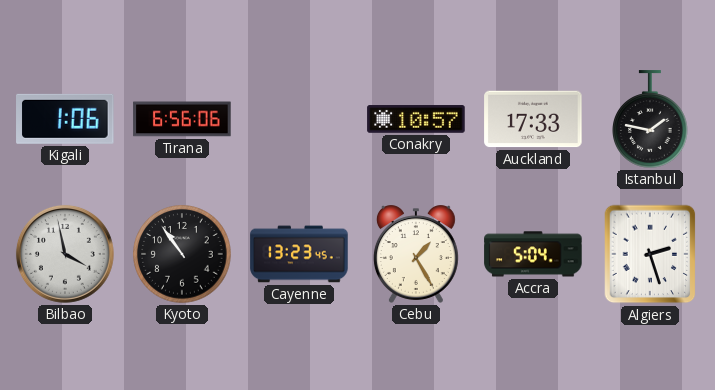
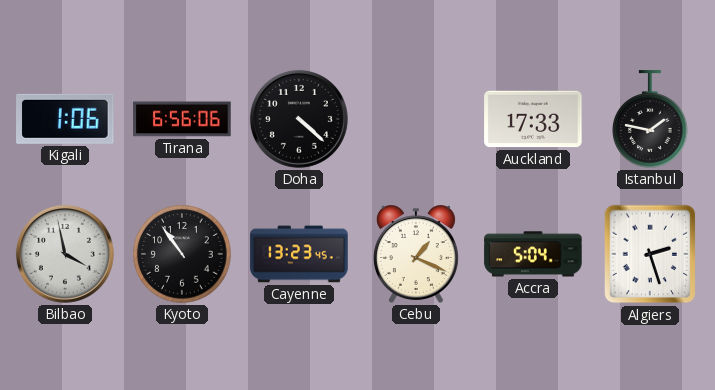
Doha: none -> 4:22 (299, 119)
Conakry: 10:57 -> none (416, 119)
Cebu: 1:25 -> 1:19 (416, 254)
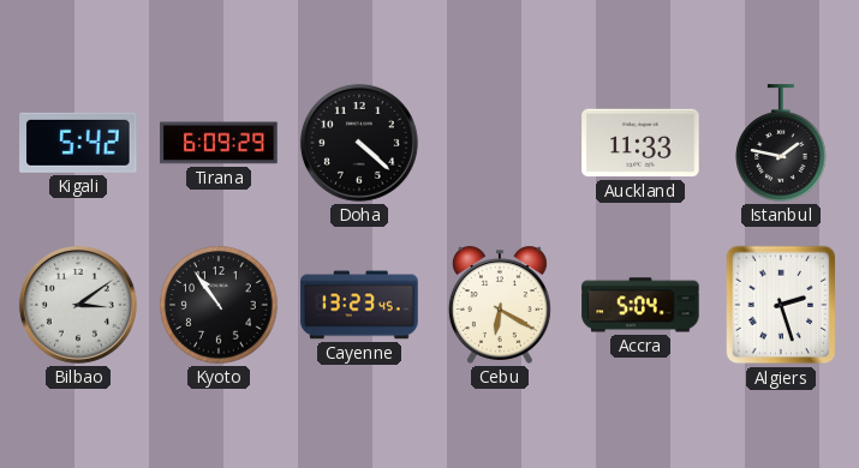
Kigali: 1:06 -> 5:42 (78, 143)
Tirana: 6:56 -> 6:09 (219, 143)
Auckland: 17:33 -> 11:33 (640, 143)
Bilbao: 3:58 -> 3:09 (78, 305)
Cebu: 1:19 -> 6:20 (500, 305)
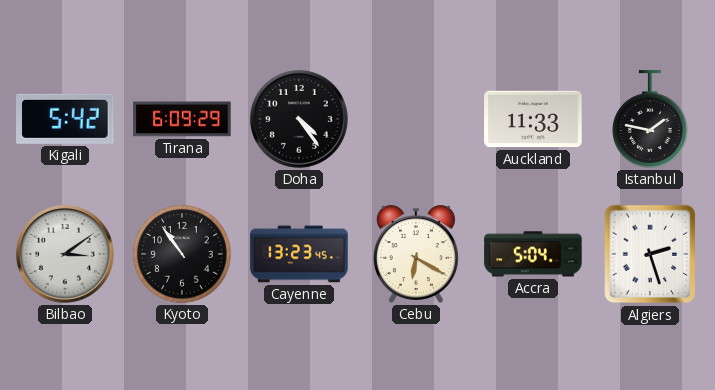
Doha: 4:22 -> 4:24 (299, 119)
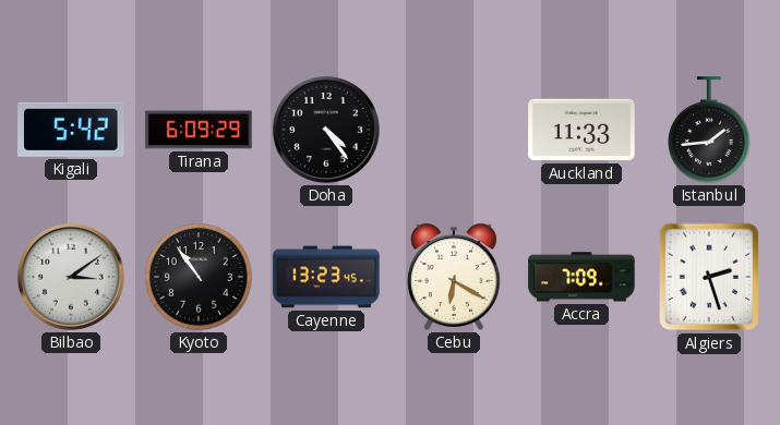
Istanbul: 1:47 -> 1:44 (710, 130)
Accra: 5:04 -> 7:09 (581, 277)
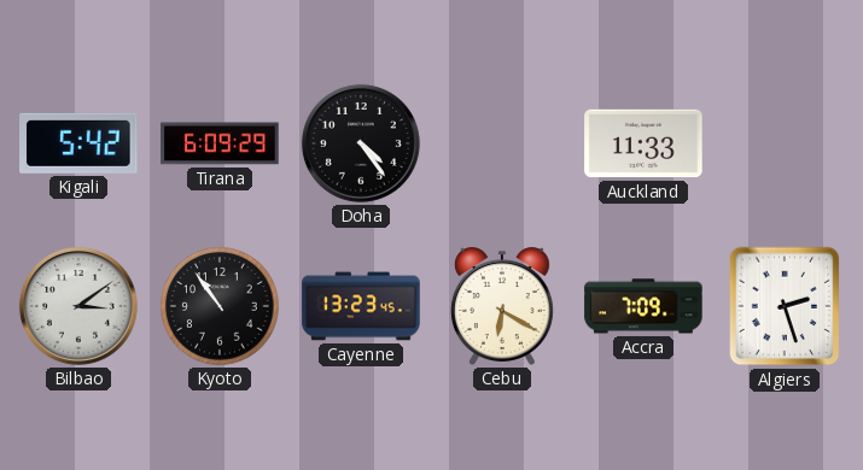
Istanbul: 1:44 -> none (710, 130)
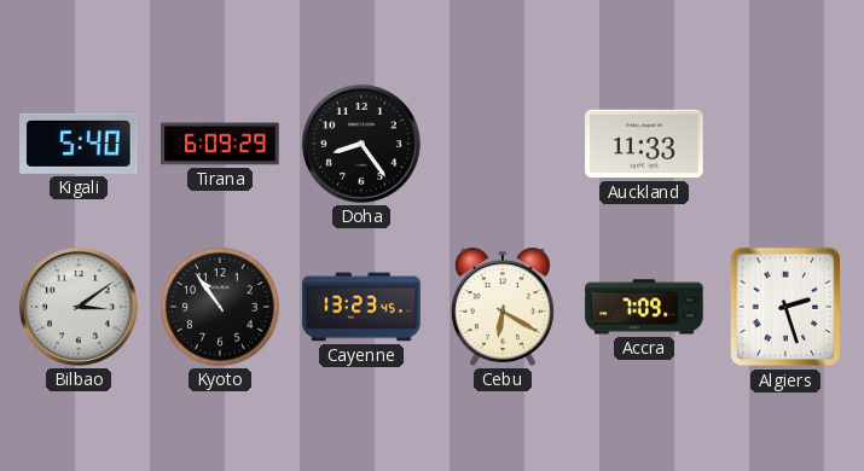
Kigali: 5:42 -> 5:40 (79, 144)
Doha: 4:24 -> 8:24 (361, 144)
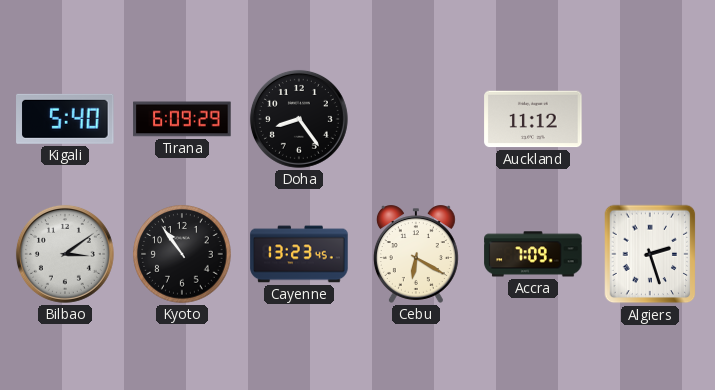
Auckland: 11:33 -> 11:12 (533, 119)
